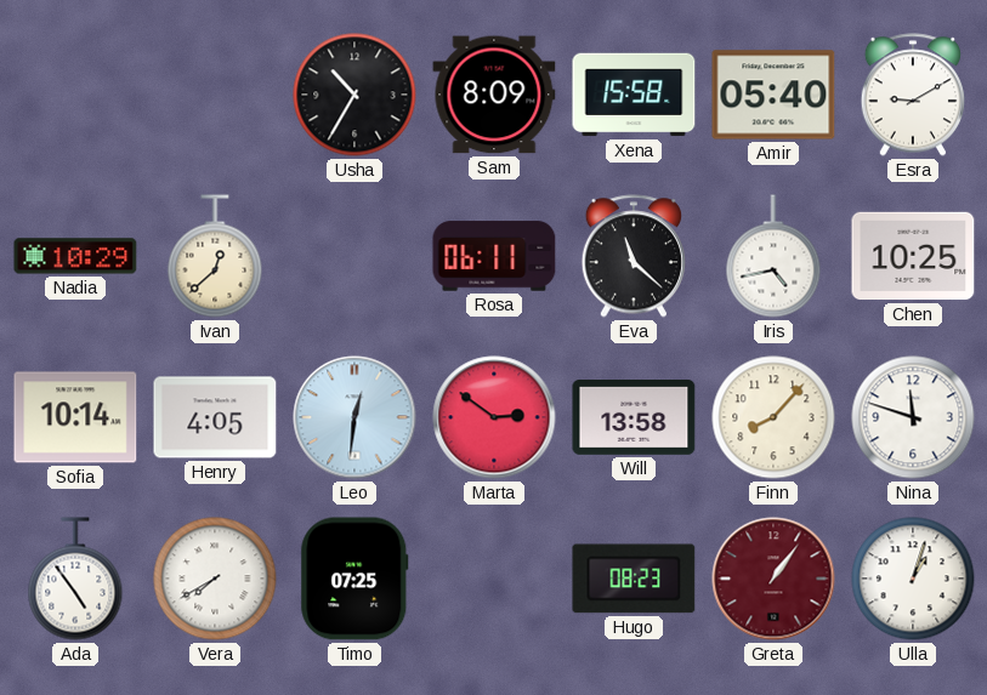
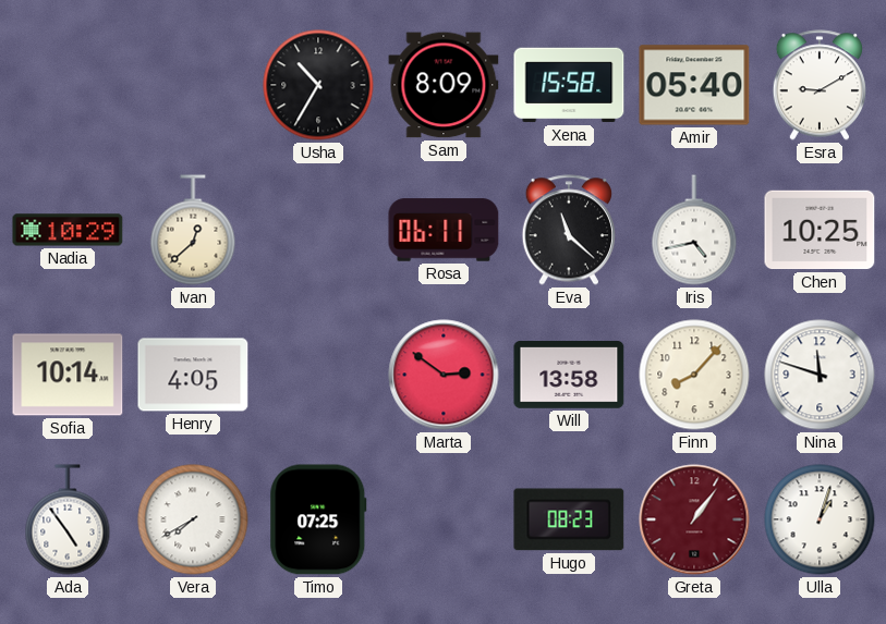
Leo: 12:31 -> none (354, 417)
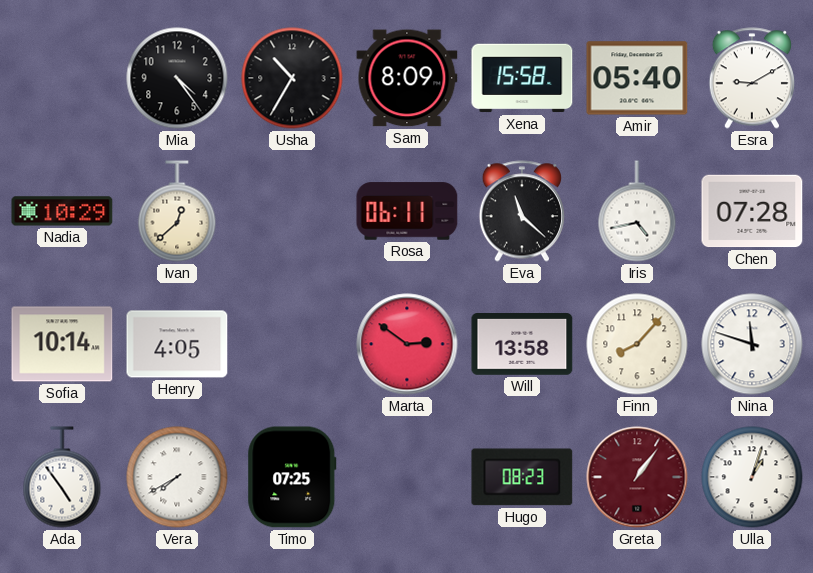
Mia: none -> 4:24 (177, 78)
Chen: 10:25 -> 07:28 (752, 211)
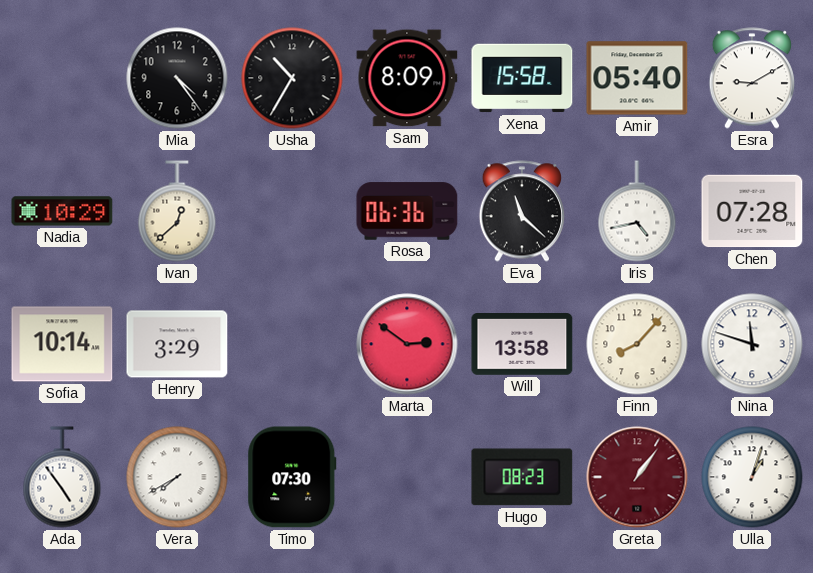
Rosa: 06:11 -> 06:36 (407, 211)
Henry: 4:05 -> 3:29 (177, 344)
Timo: 07:25 -> 07:30 (292, 477)
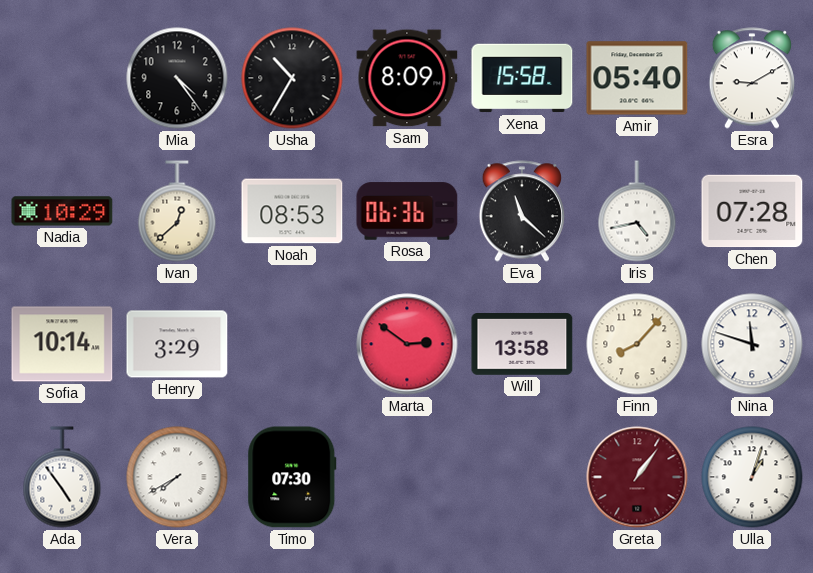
Noah: none -> 08:53 (292, 211)
Hugo: 08:23 -> none (522, 477)
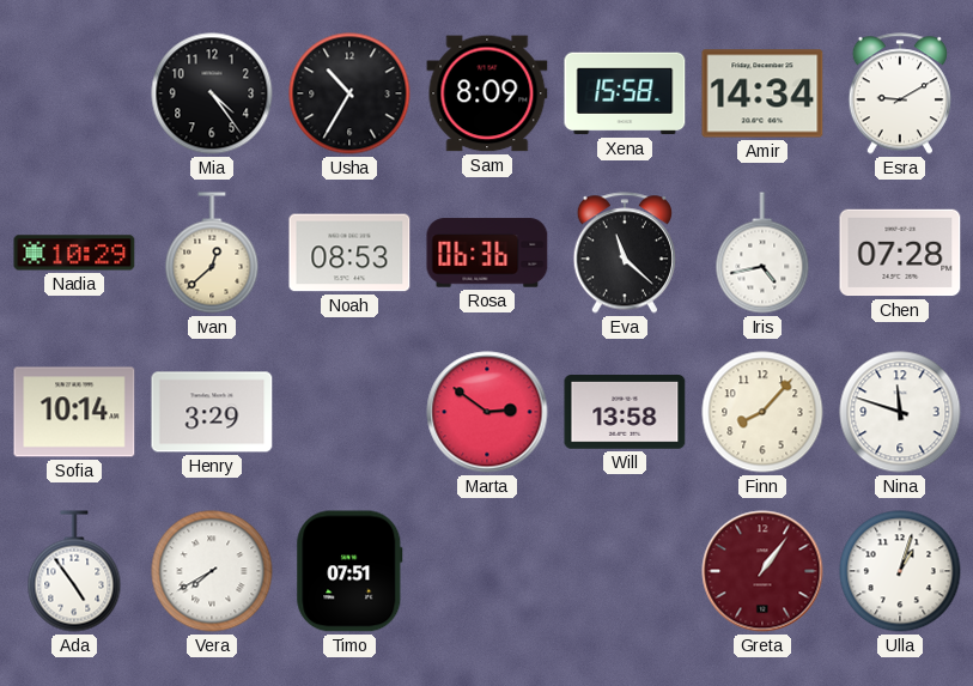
Amir: 05:40 -> 14:34 (762, 93)
Timo: 07:30 -> 07:51 (349, 571)
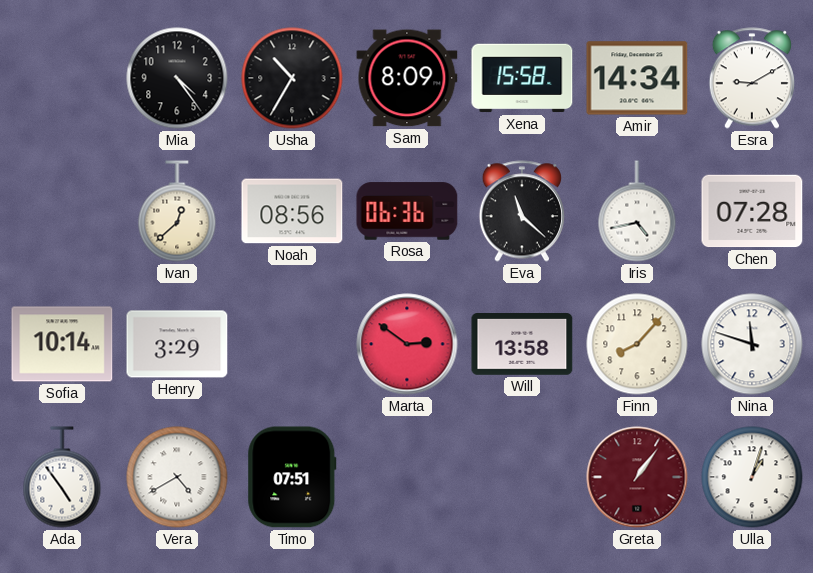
Nadia: 10:29 -> none (74, 253)
Noah: 08:53 -> 08:56 (292, 211)
Vera: 7:40 -> 4:40 (177, 477)
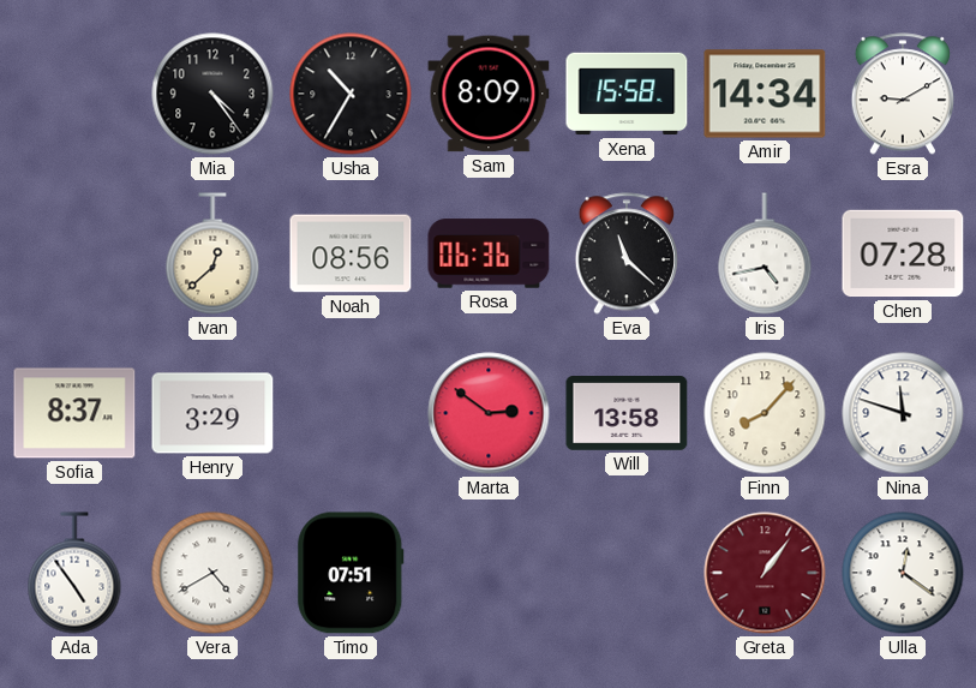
Sofia: 10:14 -> 8:37 (74, 413)
Ulla: 1:03 -> 12:21 (903, 573)
